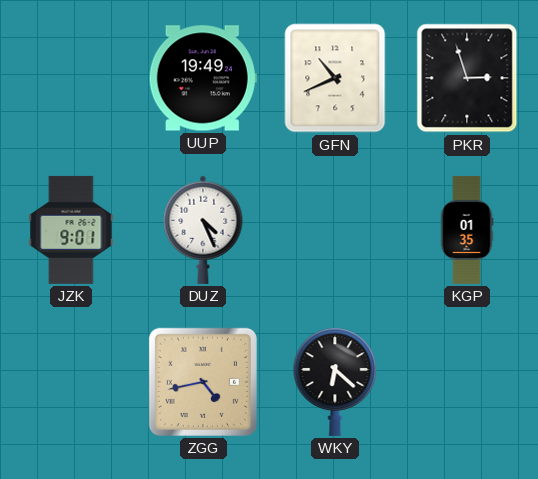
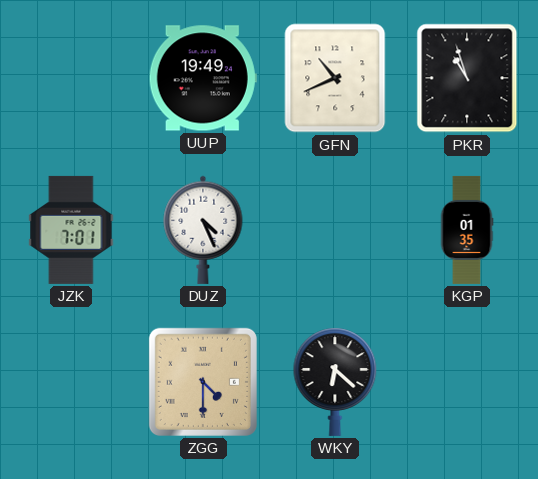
PKR: 2:57 -> 10:57 (467, 78)
JZK: 9:01 -> 7:01 (71, 230)
ZGG: 4:43 -> 4:30 (203, 382)
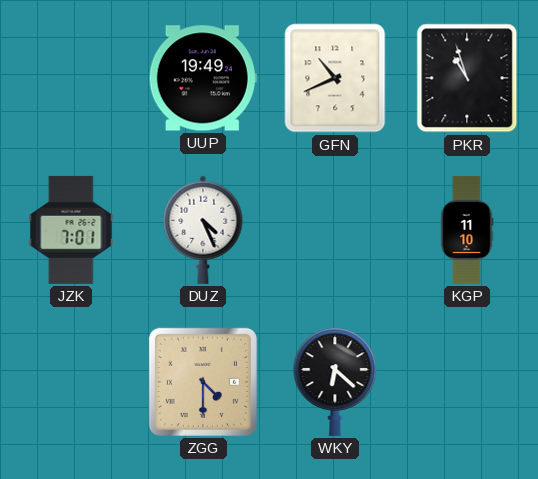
KGP: 01:35 -> 11:10 (467, 230)
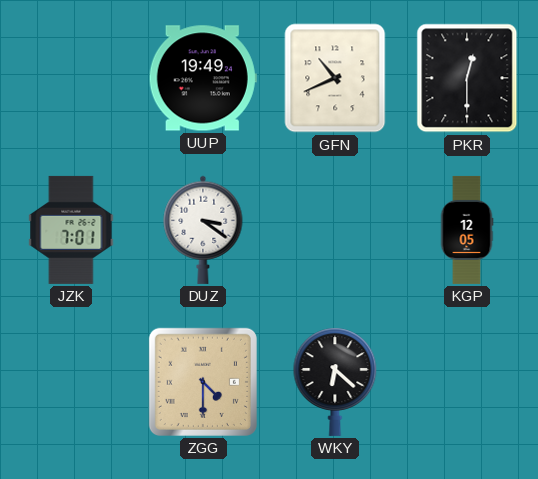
PKR: 10:57 -> 12:30 (467, 78)
DUZ: 4:26 -> 3:21 (203, 230)
KGP: 11:10 -> 12:05 (467, 230)
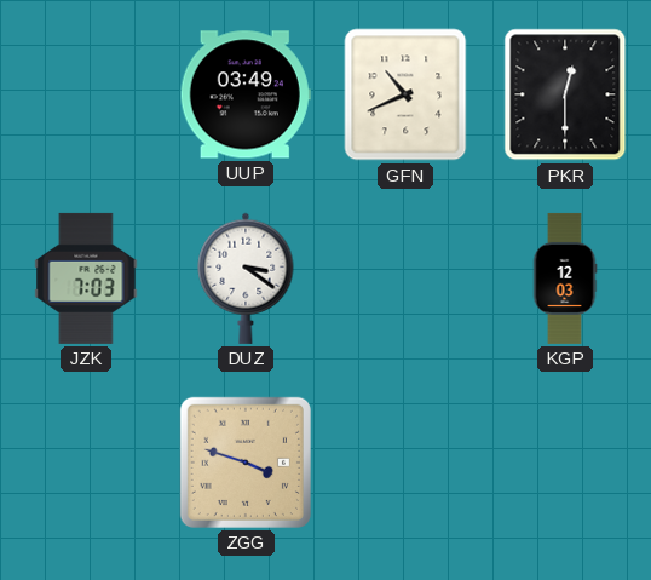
UUP: 19:49 -> 03:49 (246, 94)
JZK: 7:01 -> 7:03 (86, 278)
KGP: 12:05 -> 12:03 (565, 278)
ZGG: 4:30 -> 3:48 (246, 463)
WKY: 6:22 -> none (335, 382)
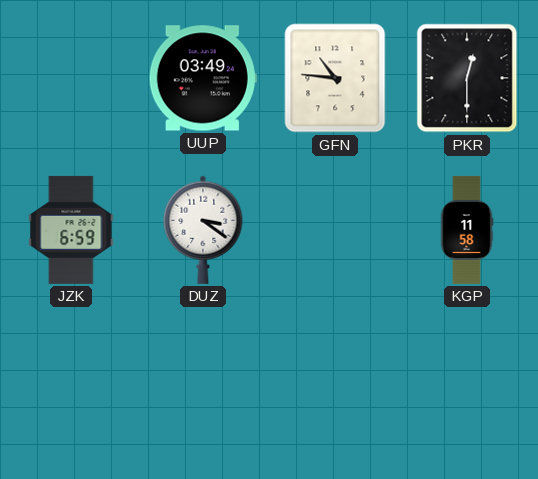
GFN: 10:41 -> 10:46 (335, 78)
JZK: 7:03 -> 6:59 (71, 230)
KGP: 12:03 -> 11:58 (467, 230)
ZGG: 3:48 -> none (246, 463)
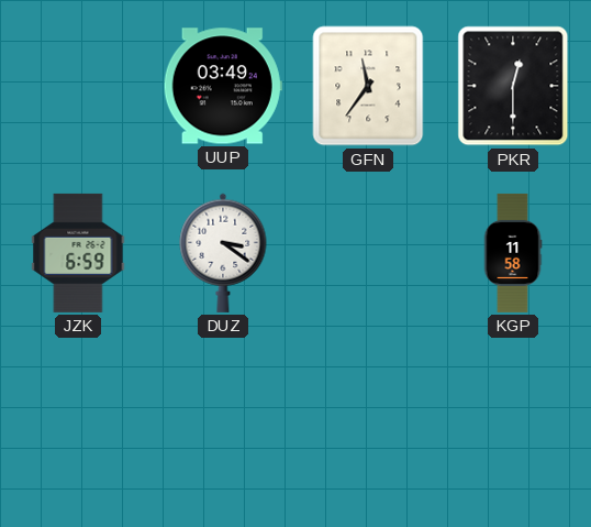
GFN: 10:46 -> 11:36 (368, 86)
